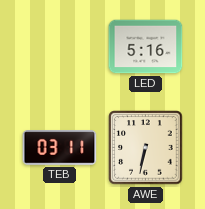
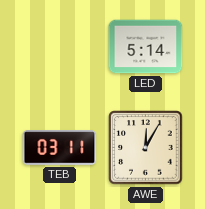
LED: 5:16 -> 5:14 (146, 47)
AWE: 6:32 -> 12:05 (146, 148)
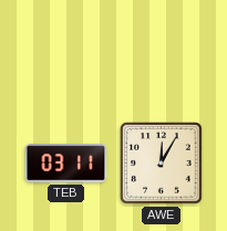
LED: 5:14 -> none (146, 47)
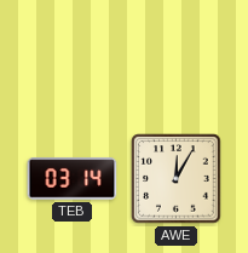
TEB: 03:11 -> 03:14 (73, 179)
